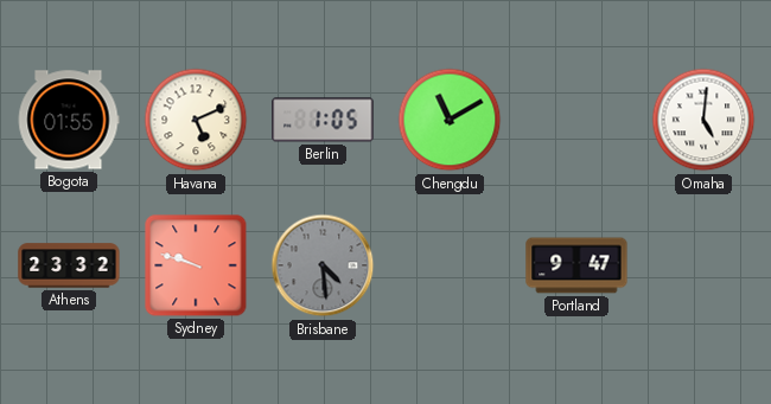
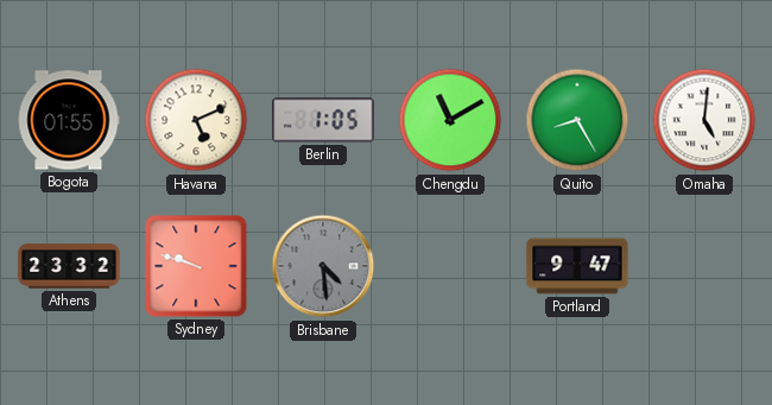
Quito: none -> 8:25 (577, 120)
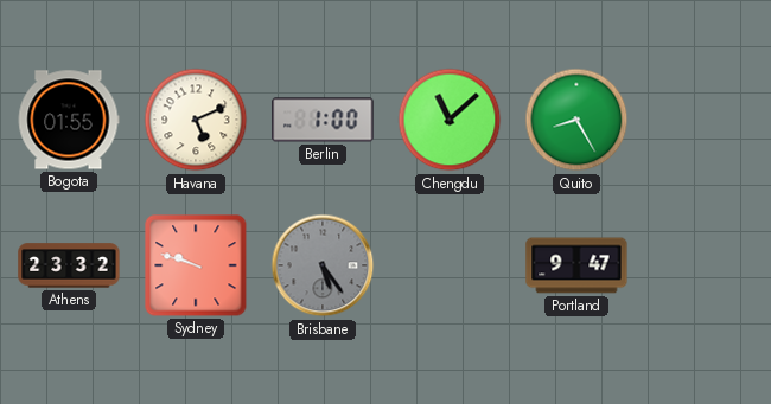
Berlin: 1:05 -> 1:00 (323, 120)
Chengdu: 11:10 -> 11:08 (450, 120)
Omaha: 5:01 -> none (704, 120)
Brisbane: 4:29 -> 5:24 (323, 265)
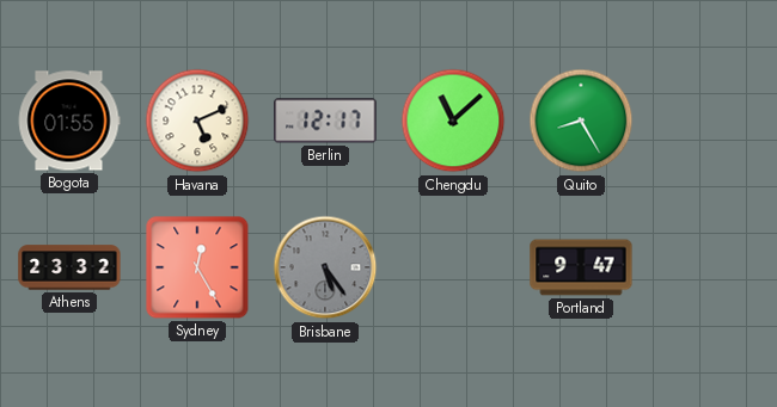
Berlin: 1:00 -> 12:17 (325, 121)
Sydney: 9:48 -> 12:25 (197, 267)
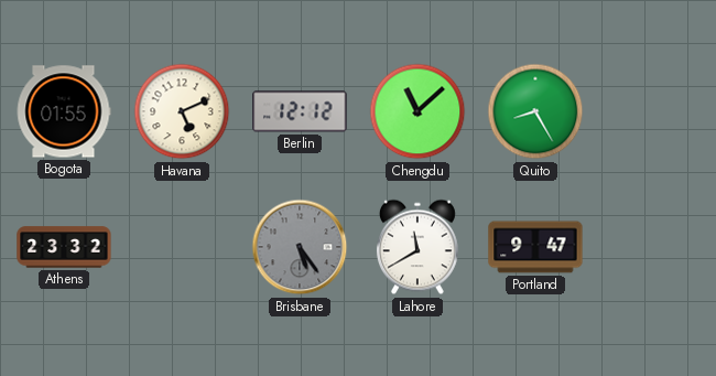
Berlin: 12:17 -> 12:12 (300, 111)
Sydney: 12:25 -> none (197, 267)
Lahore: none -> 11:40 (417, 247)
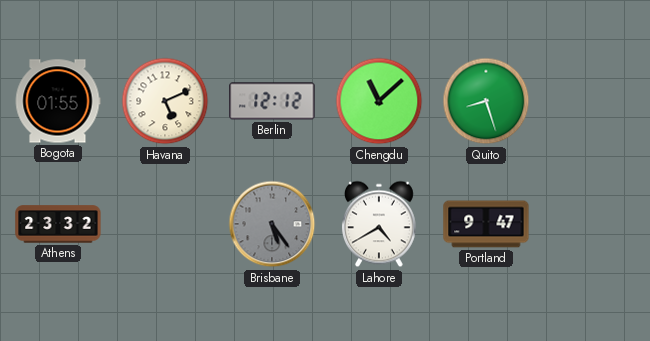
Quito: 8:25 -> 8:27 (486, 101)
Lahore: 11:40 -> 4:40 (379, 224)
